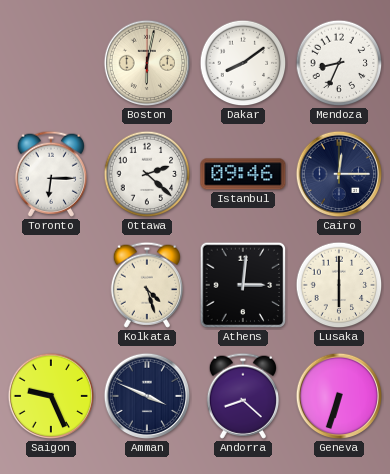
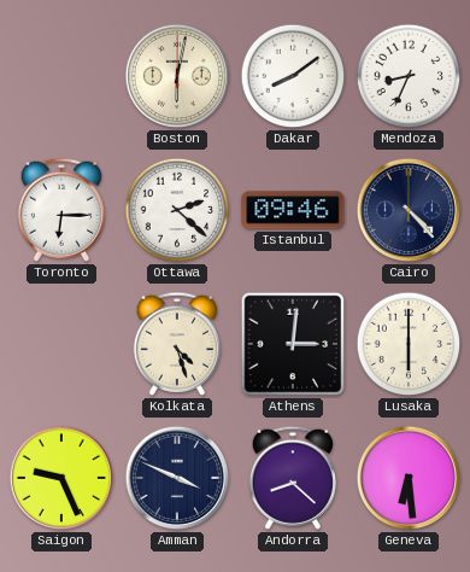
Cairo: 12:15 -> 4:23 (409, 210)
Geneva: 6:33 -> 6:29 (409, 478)
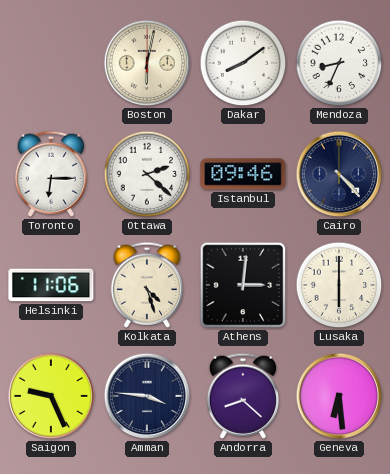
Helsinki: none -> 11:06 (51, 285)
Amman: 3:49 -> 3:46 (147, 396)
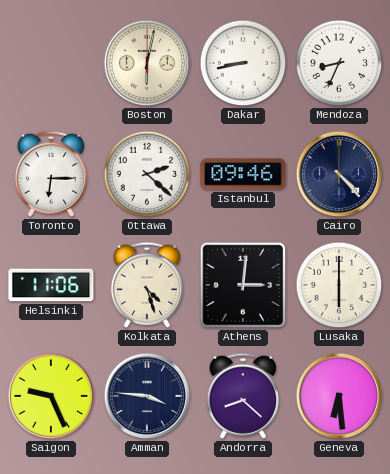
Dakar: 8:09 -> 8:43 (243, 63)
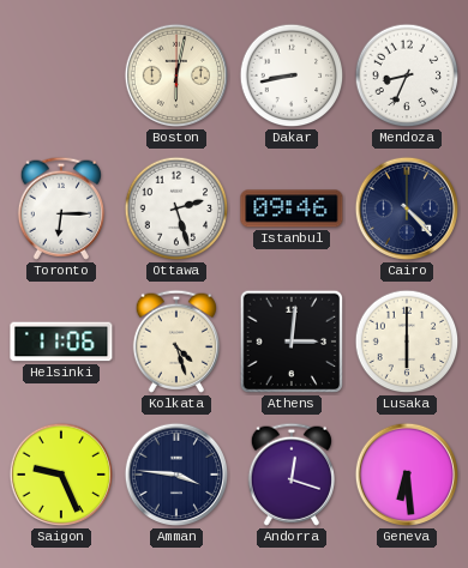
Ottawa: 2:22 -> 2:27 (176, 209)
Andorra: 8:22 -> 12:18 (290, 475)
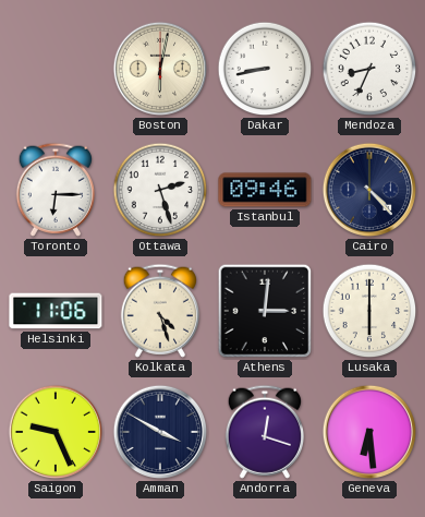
Amman: 3:46 -> 3:50 (160, 432)
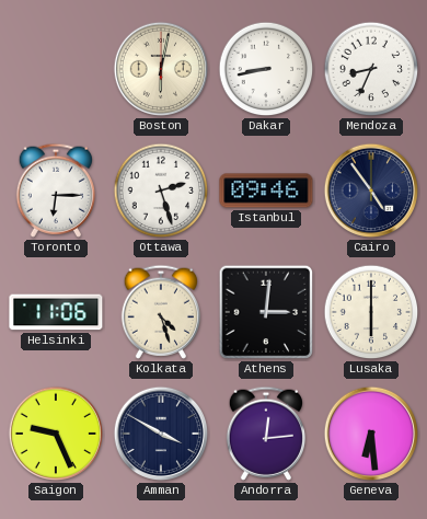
Cairo: 4:23 -> 4:54 (371, 191)
Andorra: 12:18 -> 12:14 (265, 434)
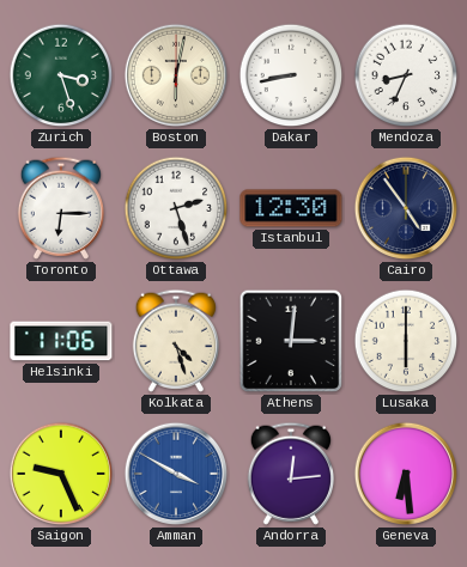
Zurich: none -> 3:27 (61, 75)
Istanbul: 09:46 -> 12:30 (291, 208)
Amman dial: navy -> blue (176, 474)
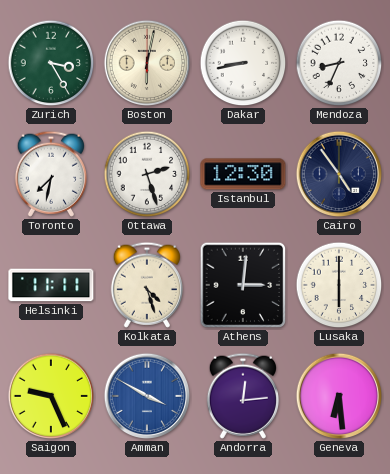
Zurich: 3:27 -> 3:25 (51, 63)
Toronto: 6:15 -> 7:32 (50, 174)
Helsinki: 11:06 -> 11:11 (51, 285)
